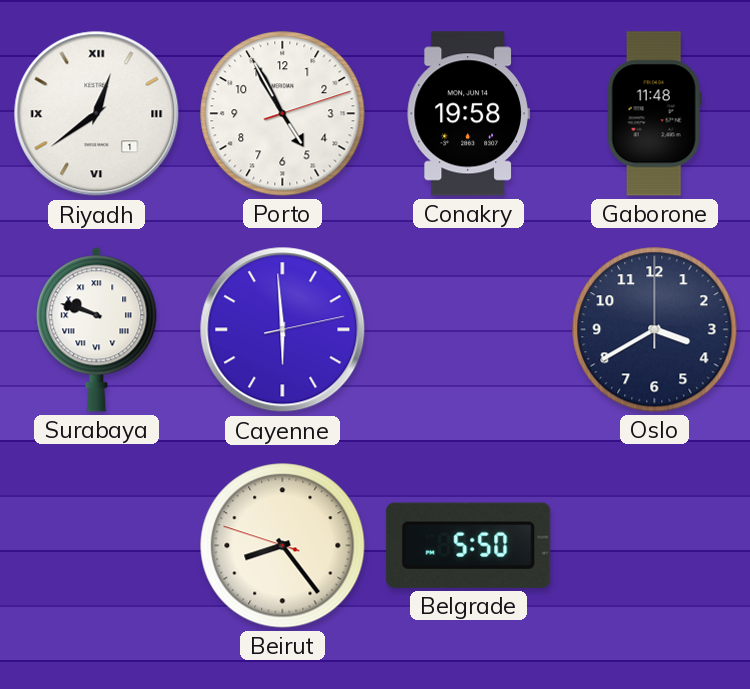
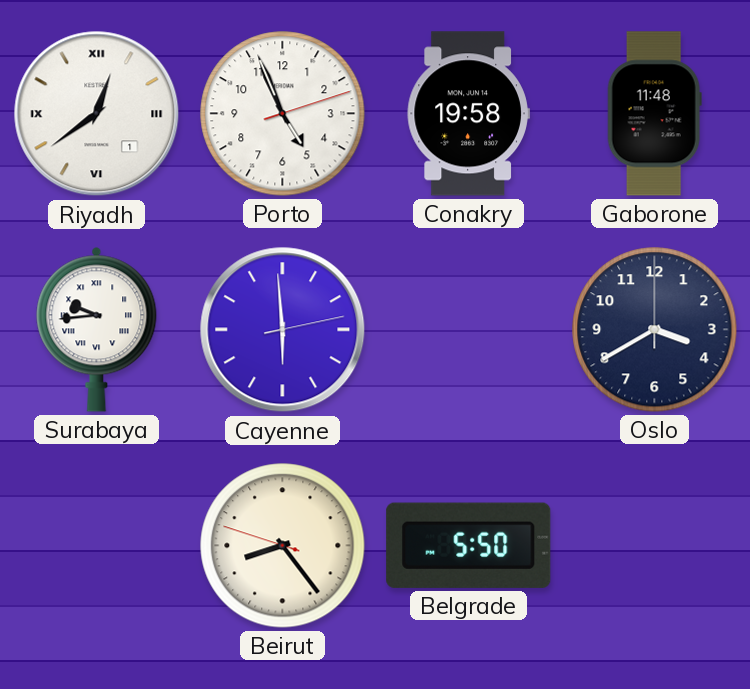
Porto: 4:55 -> 4:56 (283, 114)
Surabaya: 9:48 -> 9:44 (97, 329)
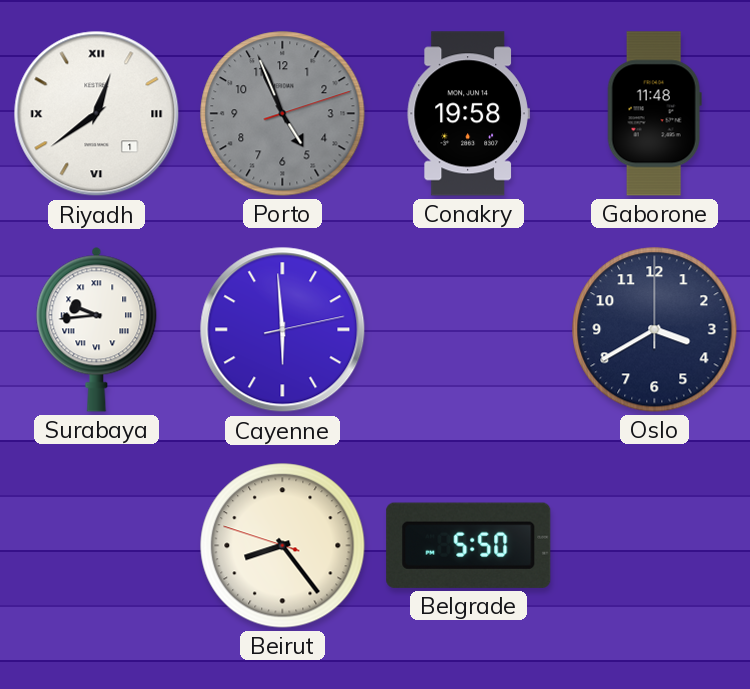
Porto dial: white -> grey (283, 114)
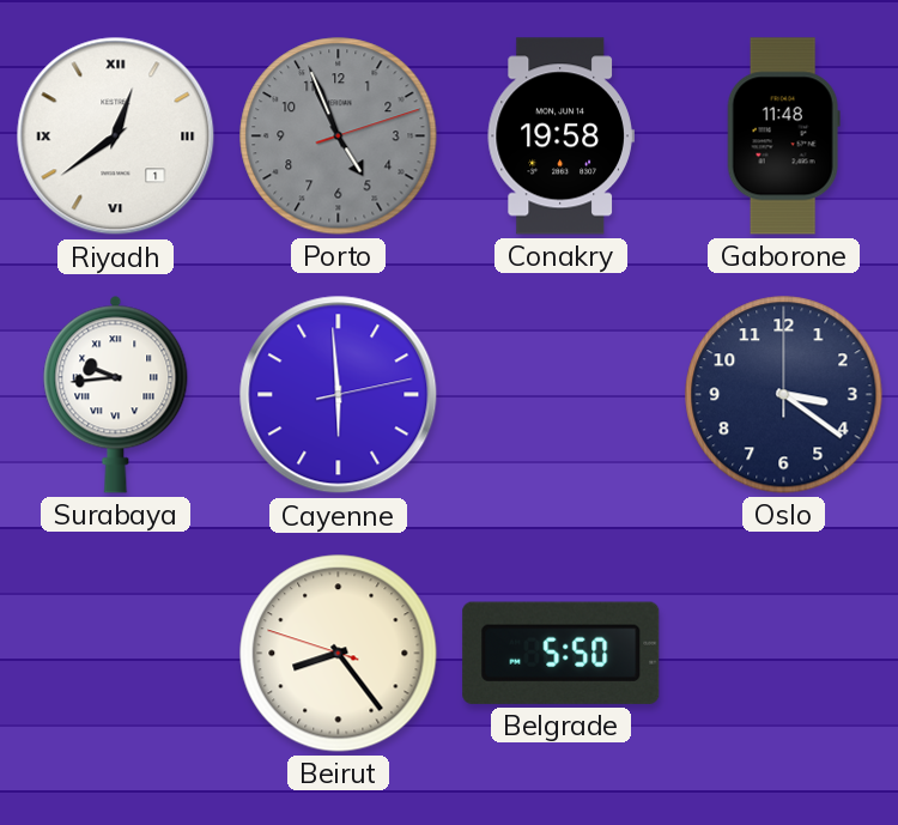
Oslo: 3:40 -> 3:21 (784, 395)
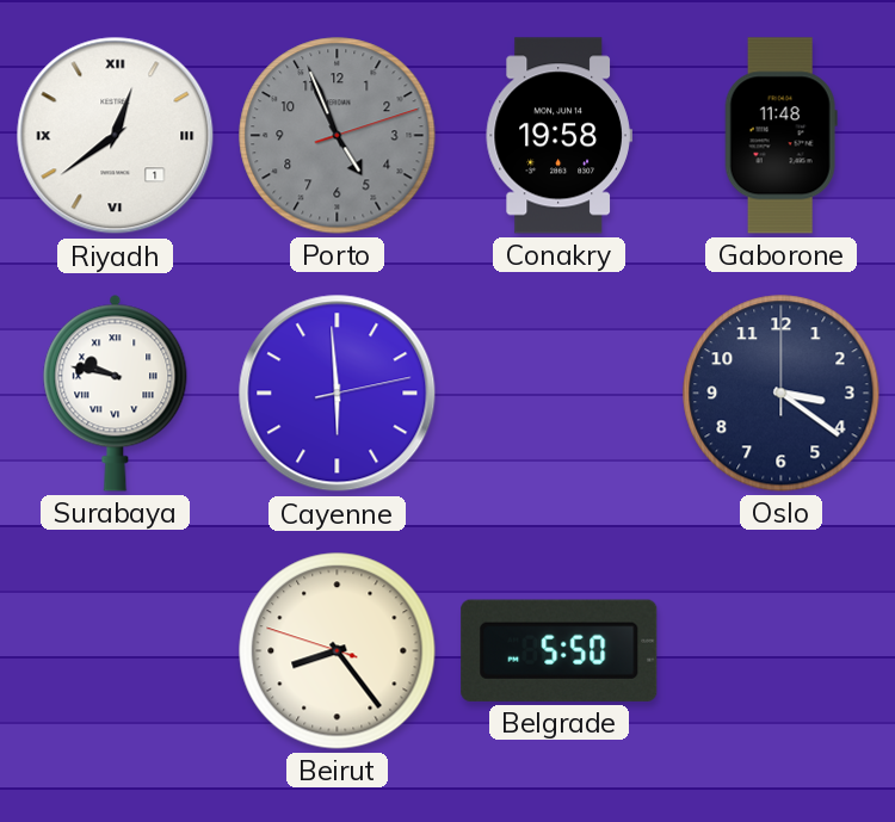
Surabaya: 9:44 -> 9:47 (116, 393)
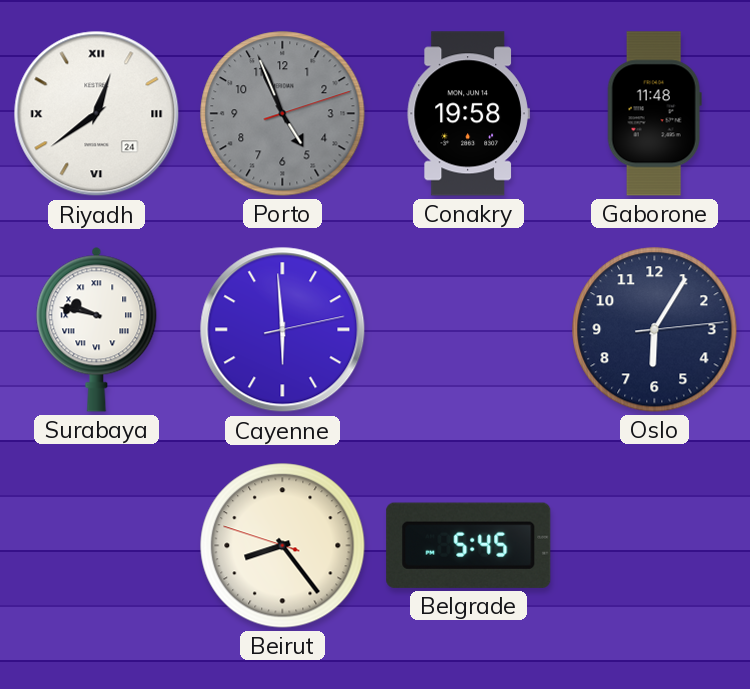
Riyadh date: 1 -> 24 (97, 114)
Oslo: 3:21 -> 6:05 (655, 330)
Belgrade: 5:50 -> 5:45 (469, 545)
